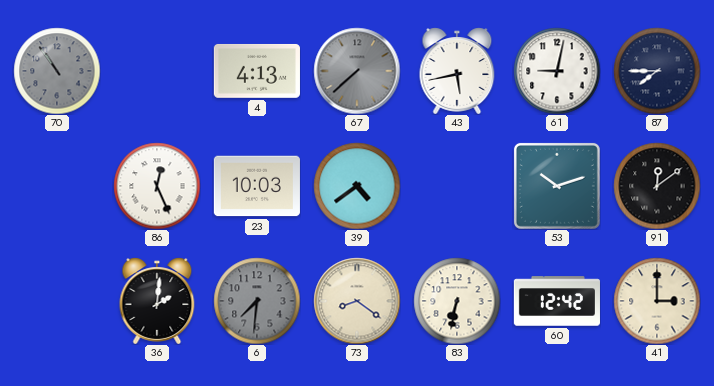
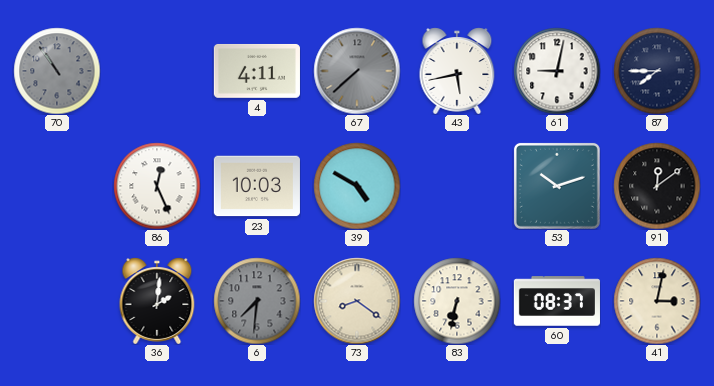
4: 4:13 -> 4:11 (257, 71)
39: 4:39 -> 4:50 (357, 186)
60: 12:42 -> 08:37 (557, 301)
41: 3:00 -> 3:02 (657, 301)
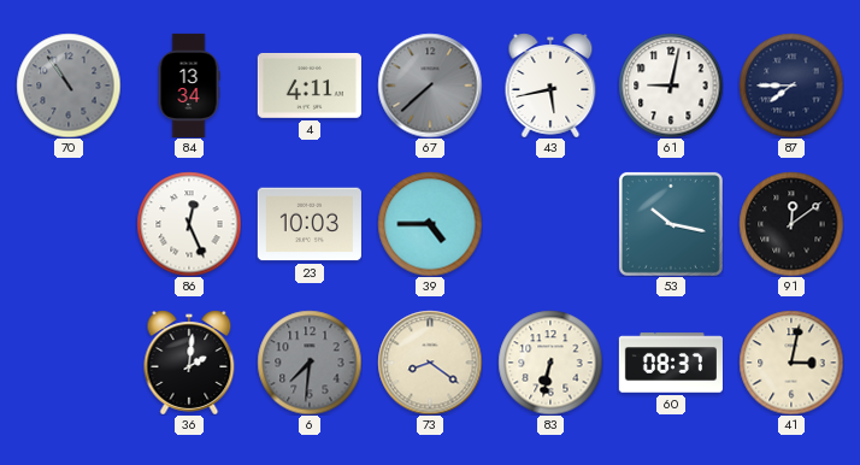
84: none -> 13:34 (189, 86)
39: 4:50 -> 4:45 (430, 224)
53: 10:12 -> 10:17 (671, 224)
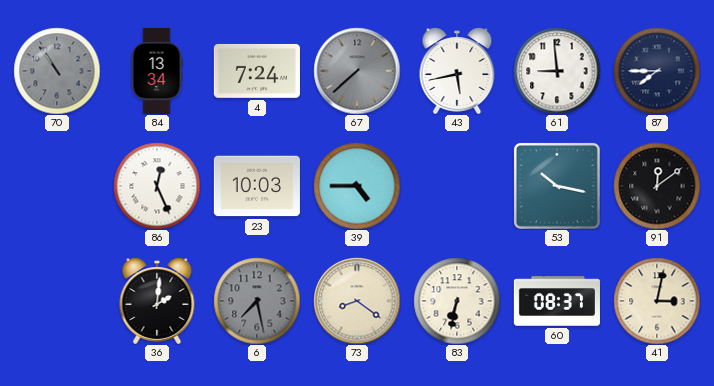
4: 4:11 -> 7:24 (257, 71)
61: 9:02 -> 8:59 (557, 71)
6: 7:31 -> 7:28 (257, 301)
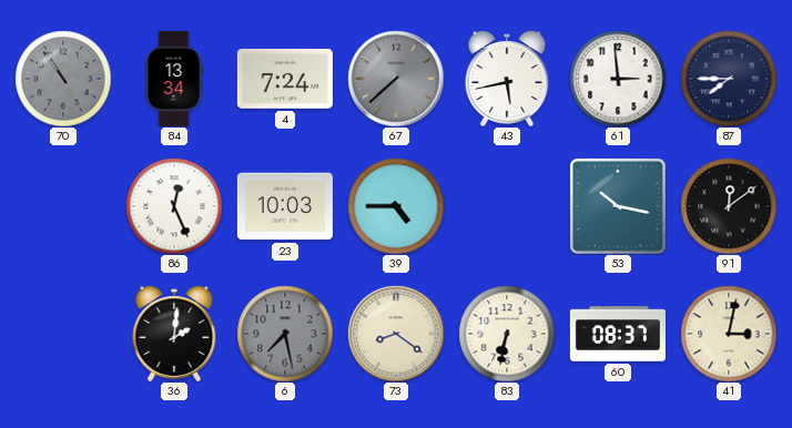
61: 8:59 -> 2:59 (618, 79)
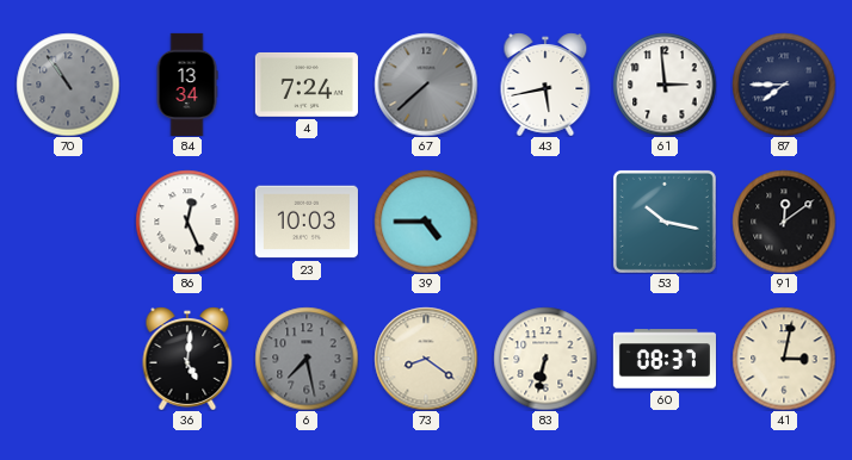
36: 2:01 -> 5:01 (187, 359)
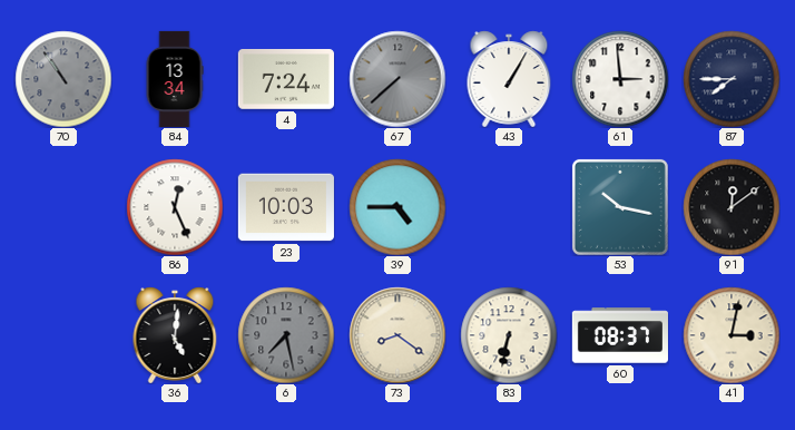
43: 5:43 -> 1:05 (509, 79)
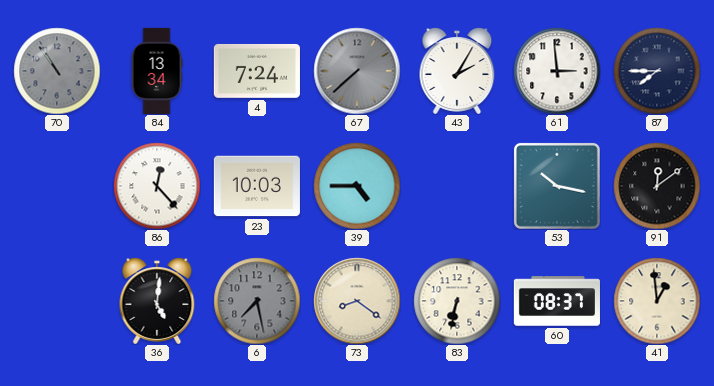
43: 1:05 -> 2:05 (457, 71)
86: 12:26 -> 12:23 (157, 186)
41: 3:02 -> 12:59 (657, 301)
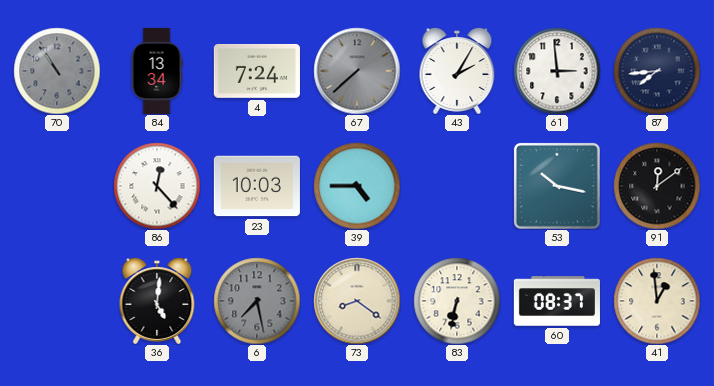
87: 7:45 -> 7:44 (657, 71)
